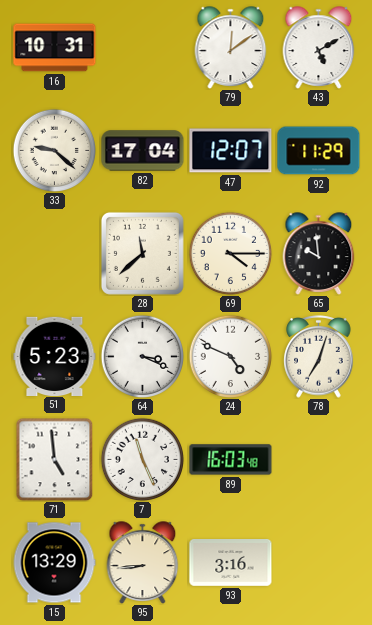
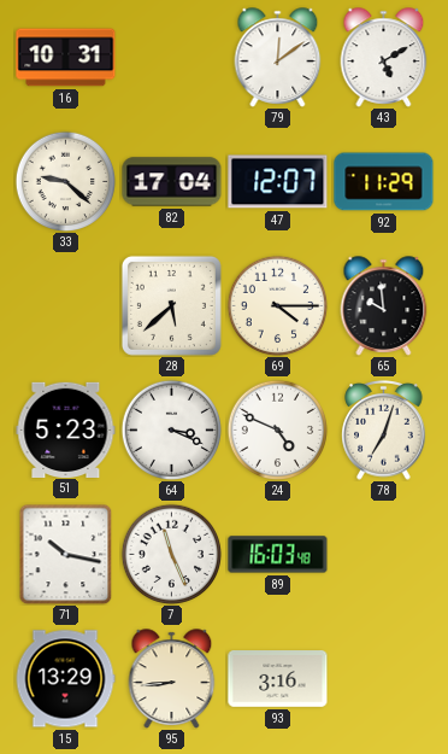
28: 11:38 -> 5:38 (171, 305)
71: 4:59 -> 10:17 (66, 554)
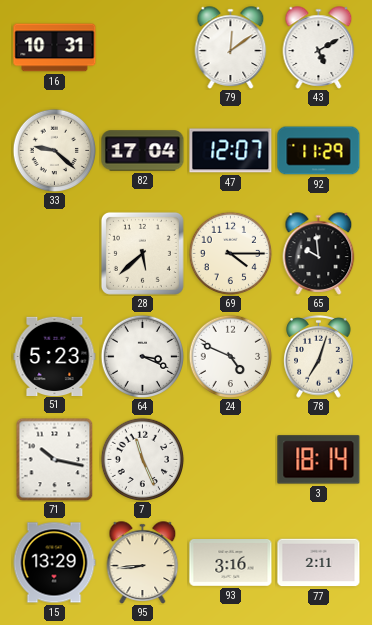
89: 16:03 -> none (278, 555)
3: none -> 18:14 (319, 460)
77: none -> 2:11 (319, 563)
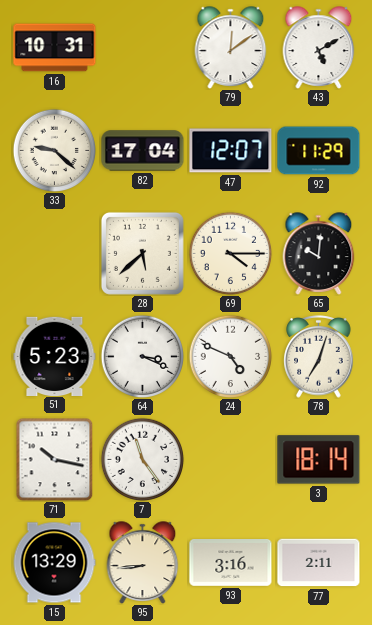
65: 9:59 -> 10:01 (319, 254)
7: 11:26 -> 11:24 (142, 459)
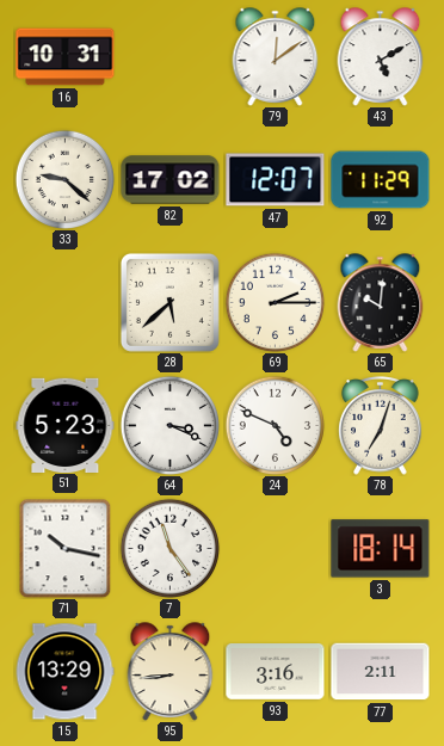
82: 17:04 -> 17:02 (171, 180)
69: 4:15 -> 2:15 (275, 302)
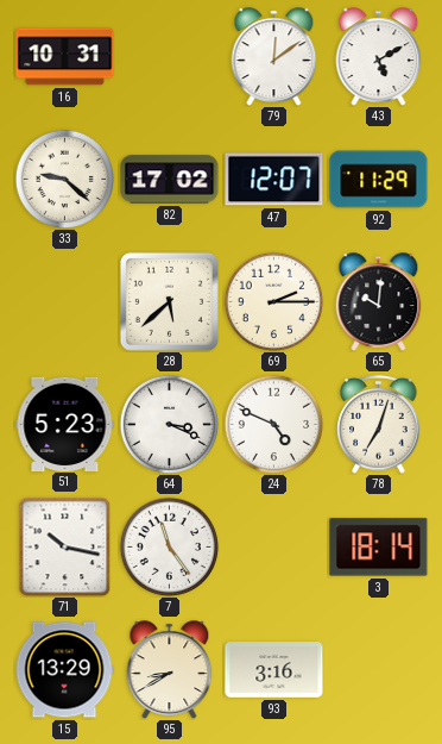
95: 8:44 -> 8:40 (170, 670)
77: 2:11 -> none (381, 672)
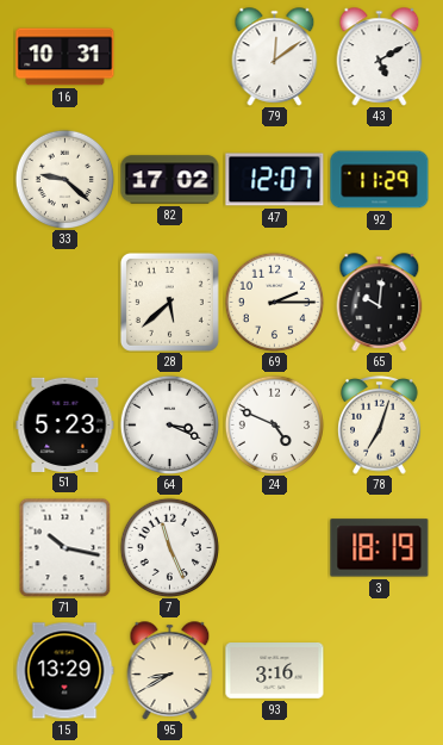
7: 11:24 -> 11:26 (169, 547)
3: 18:14 -> 18:19 (380, 548)
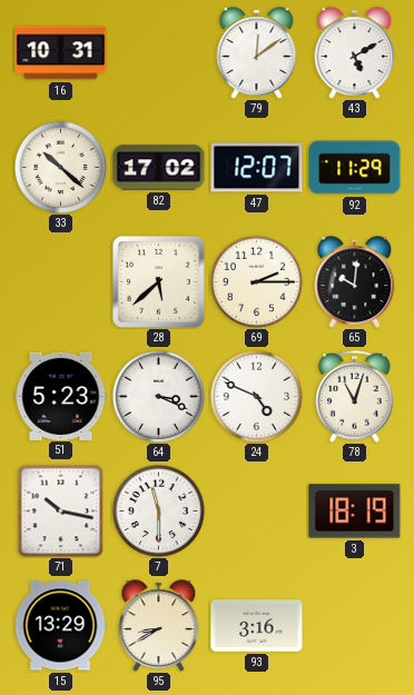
33: 9:22 -> 10:22 (60, 167)
78: 7:03 -> 11:03 (355, 397)
7: 11:26 -> 11:30 (158, 510)
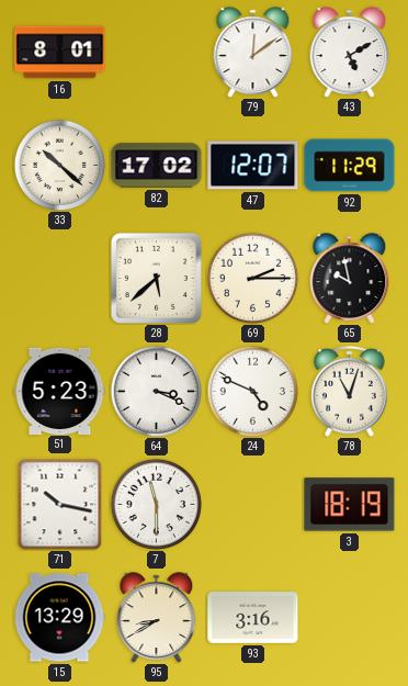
16: 10:31 -> 8:01 (60, 53)
65: 10:01 -> 9:58 (350, 279)
